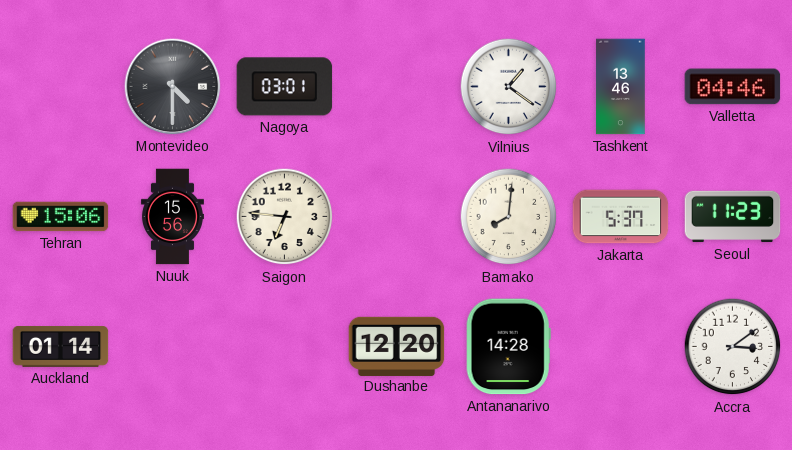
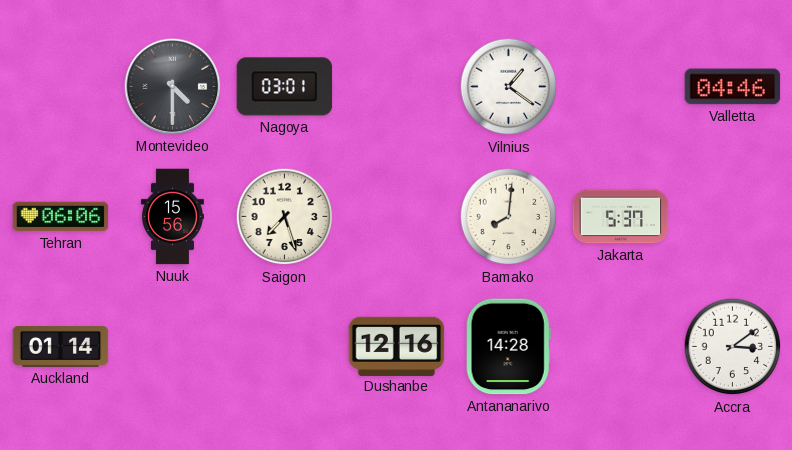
Tashkent: 13:46 -> none (621, 87)
Tehran: 15:06 -> 06:06 (61, 217)
Saigon: 6:46 -> 7:27 (285, 217)
Seoul: 11:23 -> none (733, 217)
Dushanbe: 12:20 -> 12:16 (397, 346)
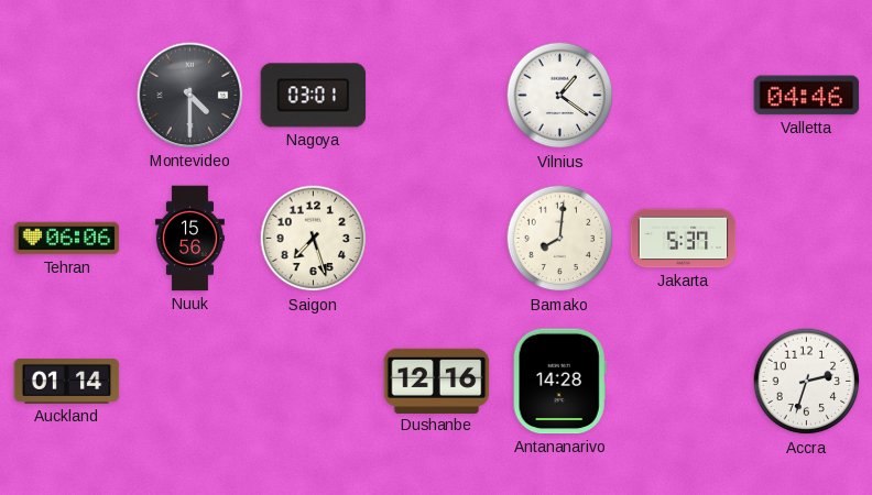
Accra: 3:09 -> 2:33 (807, 382)
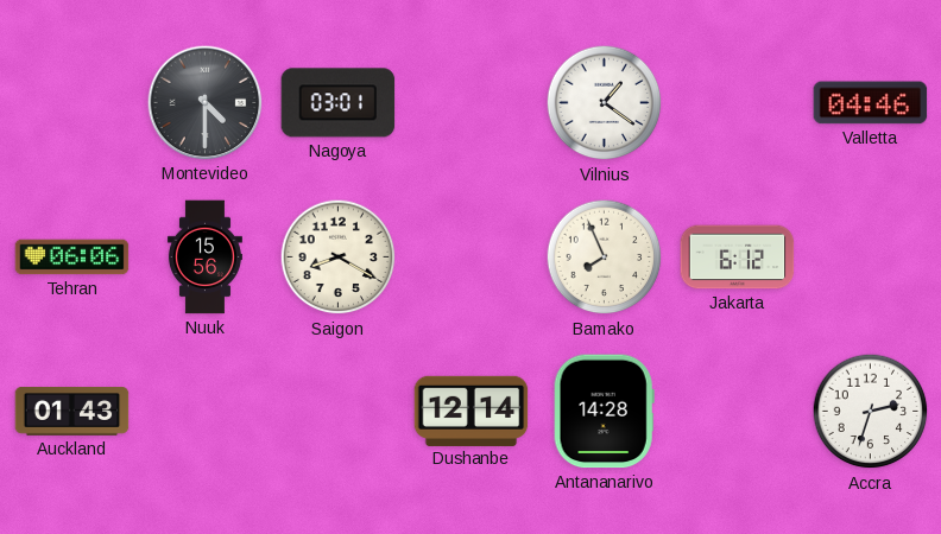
Saigon: 7:27 -> 8:20 (339, 258)
Bamako: 8:01 -> 7:56 (605, 258)
Jakarta: 5:37 -> 6:12 (738, 258)
Auckland: 01:14 -> 01:43 (72, 412)
Dushanbe: 12:16 -> 12:14 (472, 411)
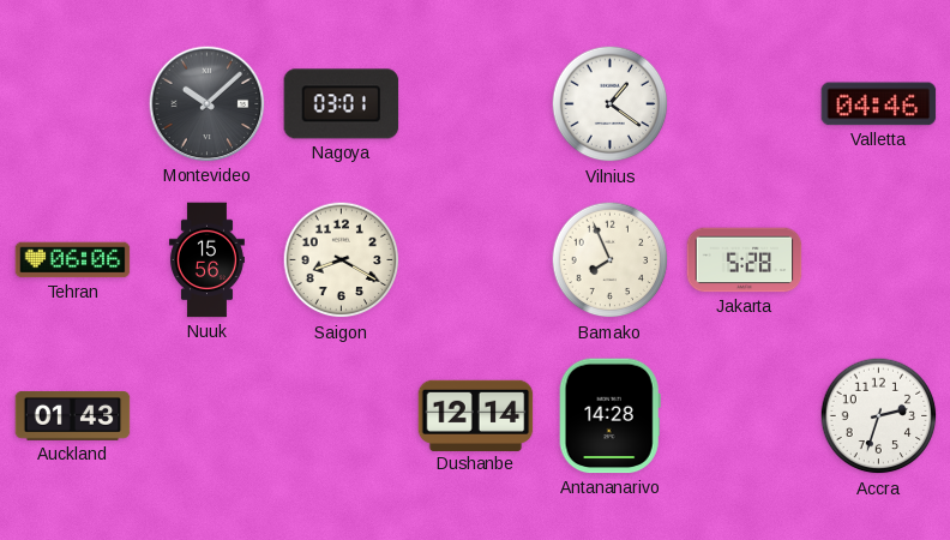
Montevideo: 4:30 -> 10:08 (208, 104)
Jakarta: 6:12 -> 5:28 (745, 260)
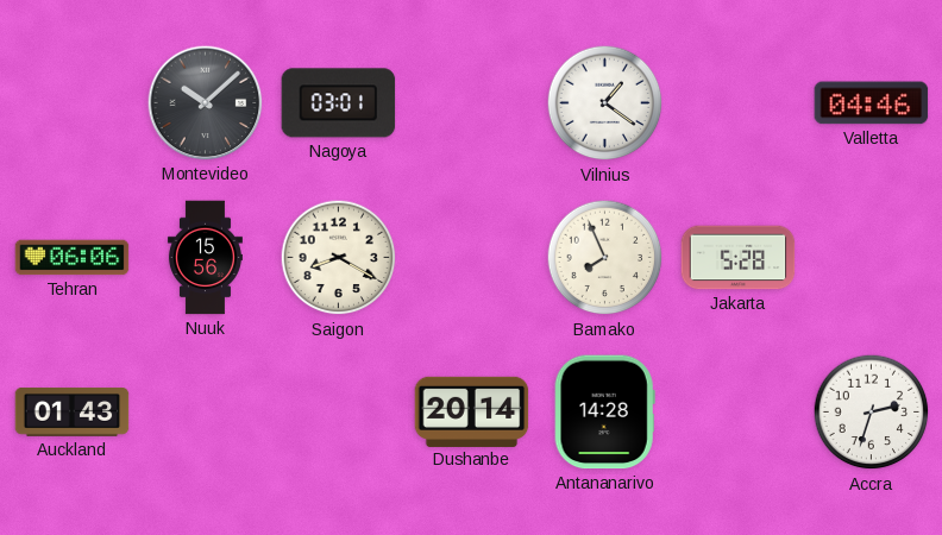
Dushanbe: 12:14 -> 20:14 (472, 411)
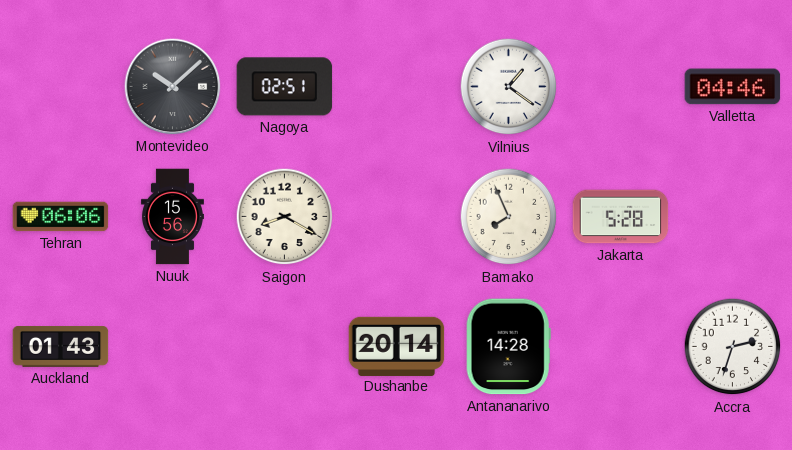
Nagoya: 03:01 -> 02:51 (285, 87)
